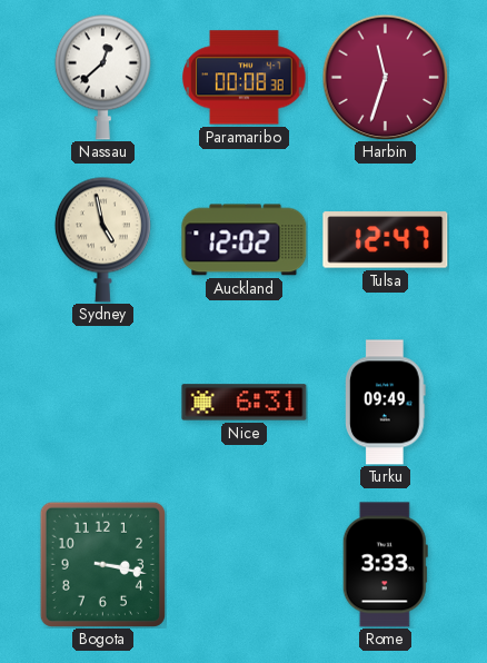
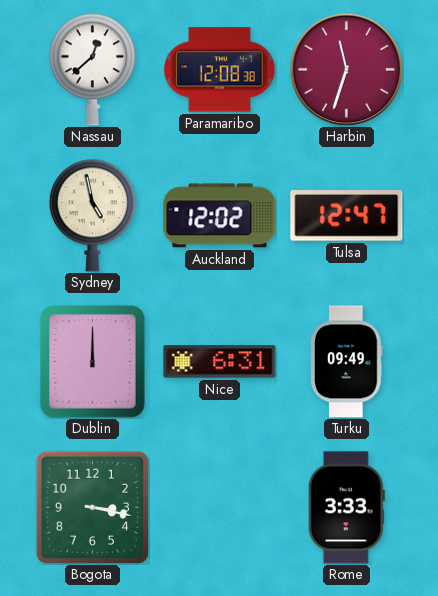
Paramaribo: 00:08 -> 12:08 (220, 70)
Dublin: none -> 12:00 (93, 362)
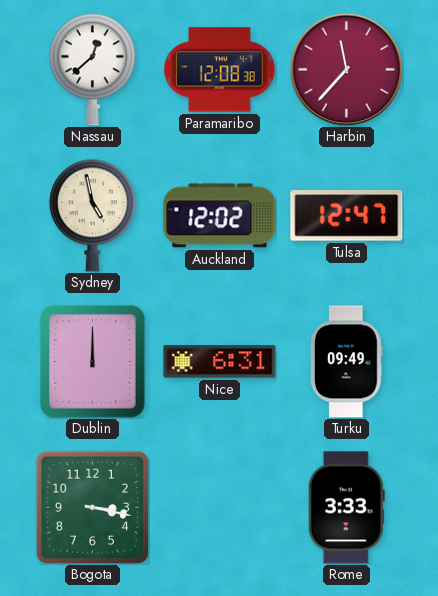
Harbin: 11:33 -> 11:37 (346, 69)
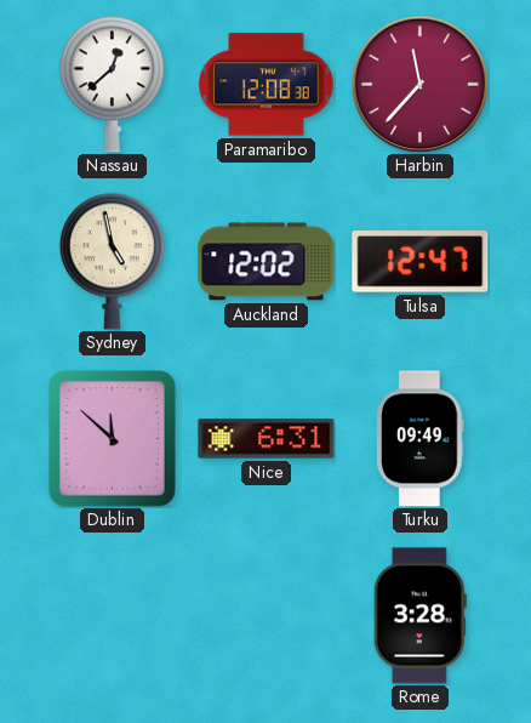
Dublin: 12:00 -> 11:52 (113, 439)
Bogota: 3:17 -> none (92, 507)
Rome: 3:33 -> 3:28 (419, 616)
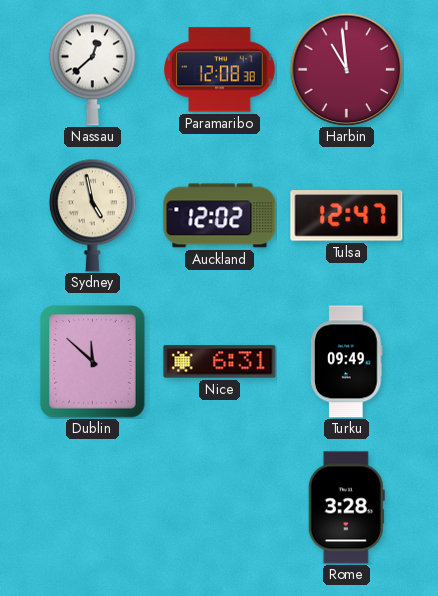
Harbin: 11:37 -> 10:59 (346, 69)
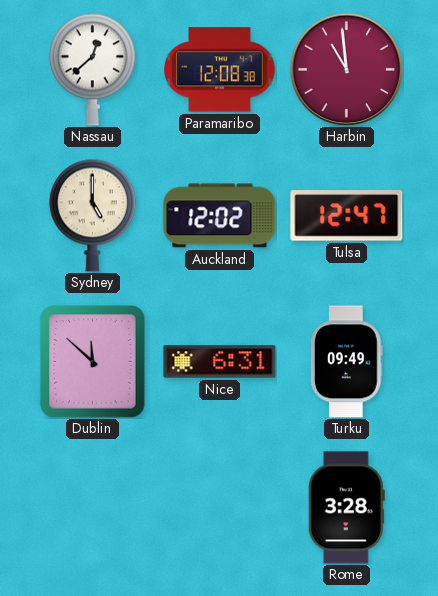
Sydney: 4:58 -> 5:00 (92, 215)
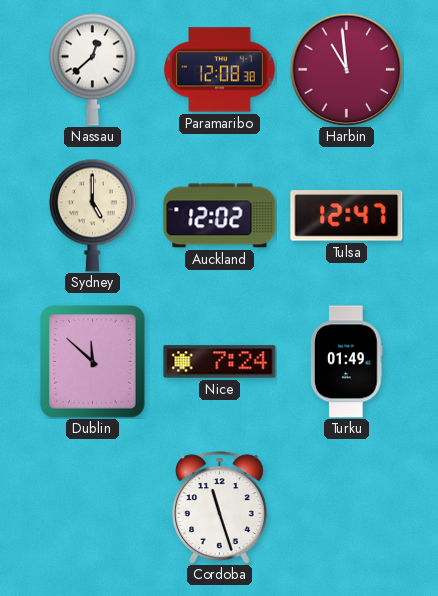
Nice: 6:31 -> 7:24 (220, 362)
Turku: 09:49 -> 01:49 (347, 362)
Cordoba: none -> 11:27 (220, 508)
Rome: 3:28 -> none (346, 508)
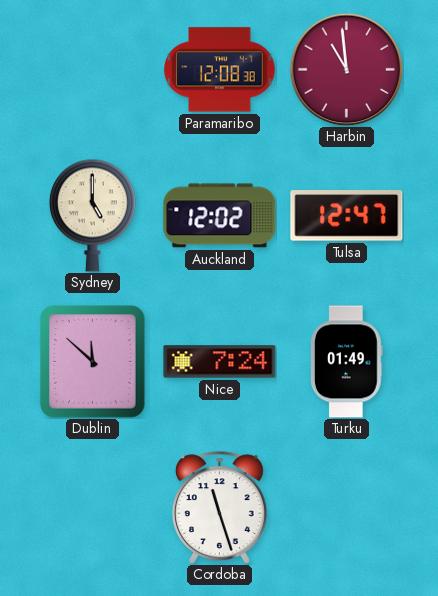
Nassau: 12:38 -> none (92, 69)
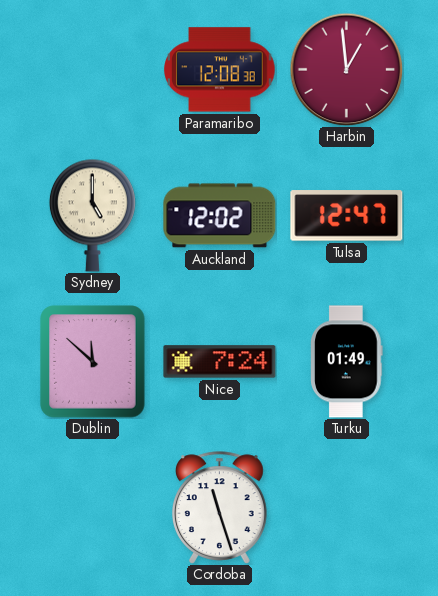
Harbin: 10:59 -> 12:59 (346, 69)
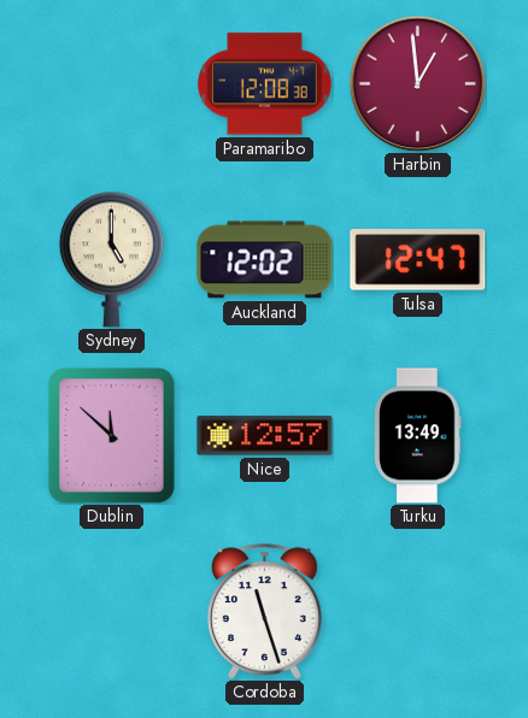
Nice: 7:24 -> 12:57 (265, 436)
Turku: 01:49 -> 13:49 (418, 436)
